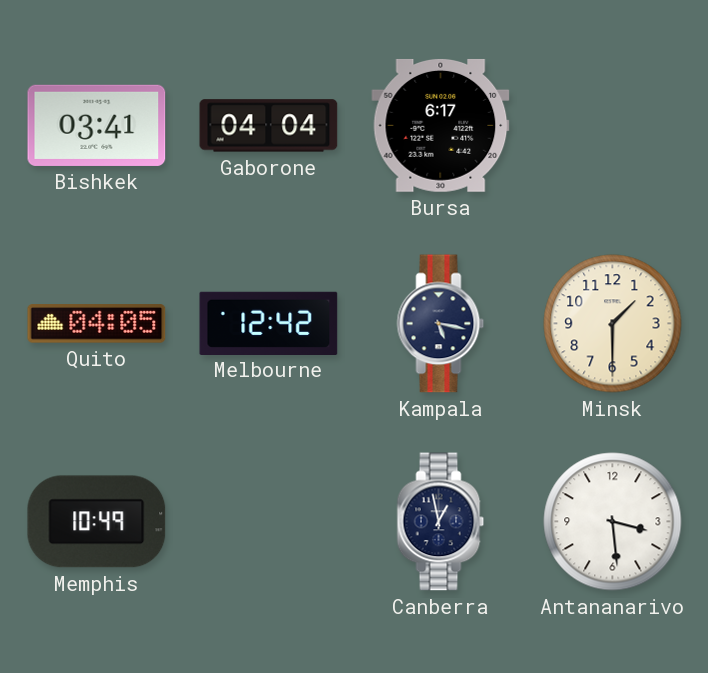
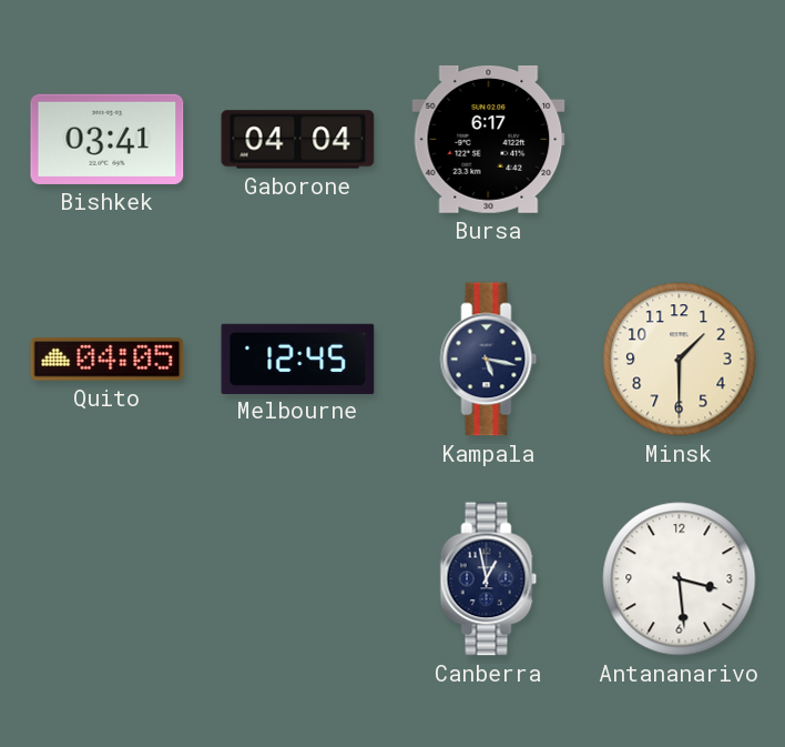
Melbourne: 12:42 -> 12:45 (298, 359)
Memphis: 10:49 -> none (97, 522)
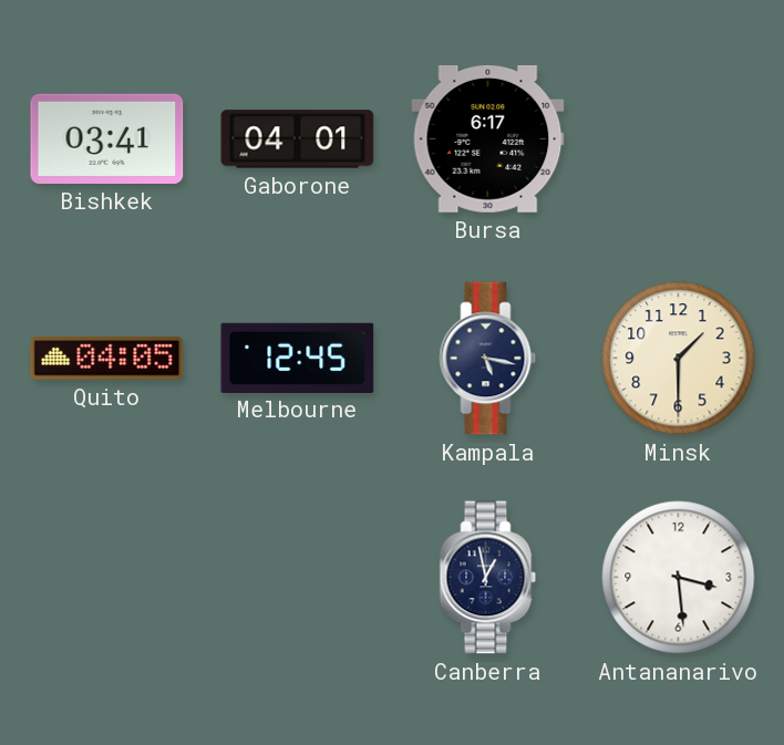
Gaborone: 04:04 -> 04:01 (298, 139)
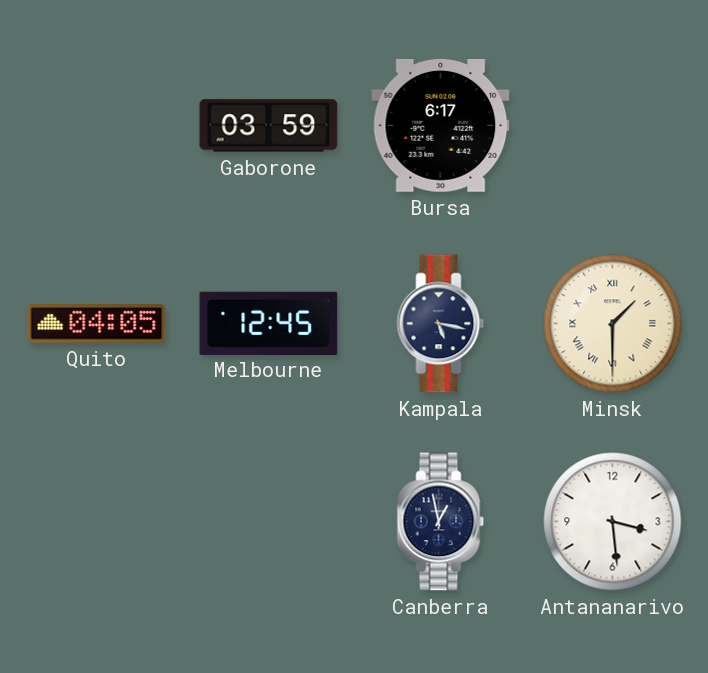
Bishkek: 03:41 -> none (107, 138)
Gaborone: 04:01 -> 03:59 (269, 126)
Minsk numerals: Arabic -> Roman (613, 324)
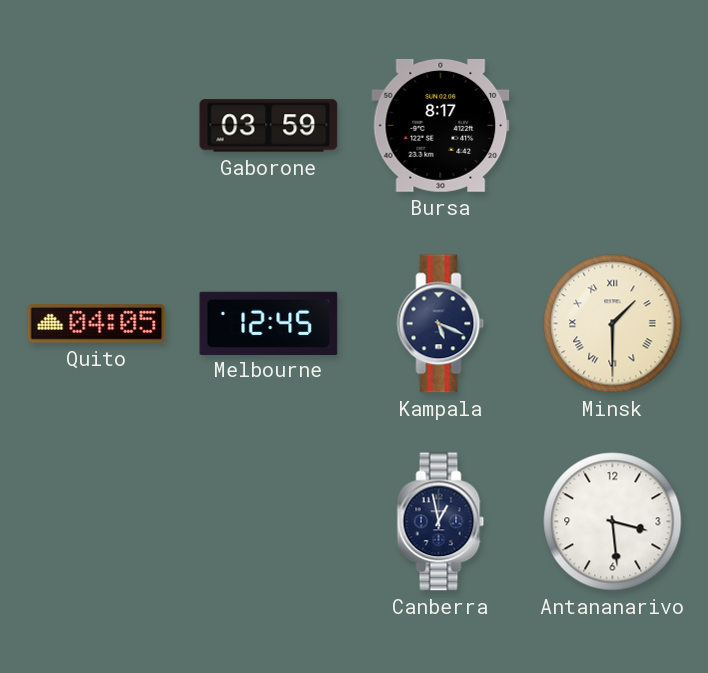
Bursa: 6:17 -> 8:17 (441, 125)
Kampala: 5:17 -> 5:19 (441, 324)
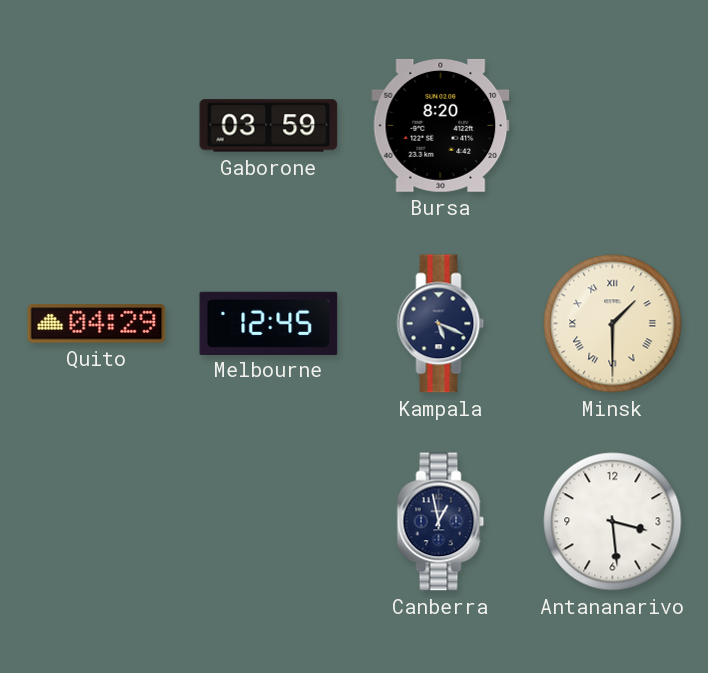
Bursa: 8:17 -> 8:20 (441, 125)
Quito: 04:05 -> 04:29 (97, 324)
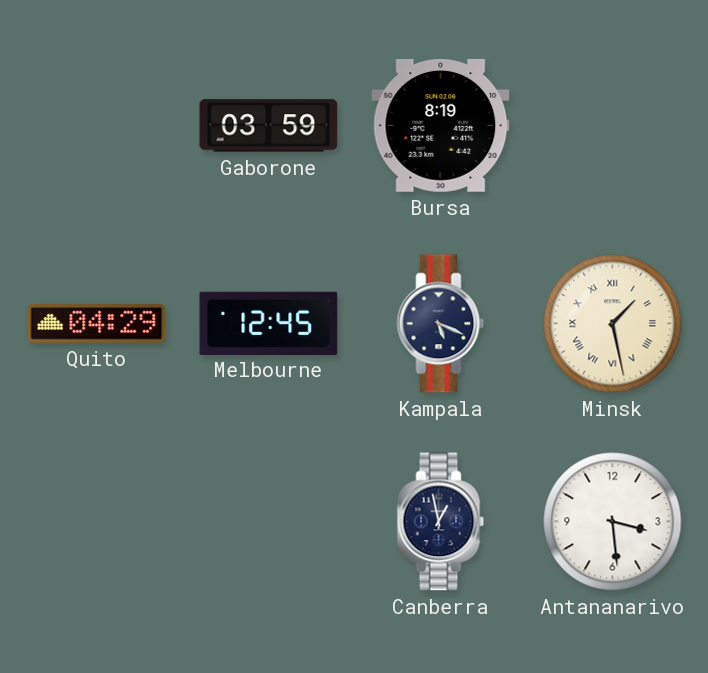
Bursa: 8:20 -> 8:19 (441, 125)
Minsk: 1:30 -> 1:28 (613, 324)
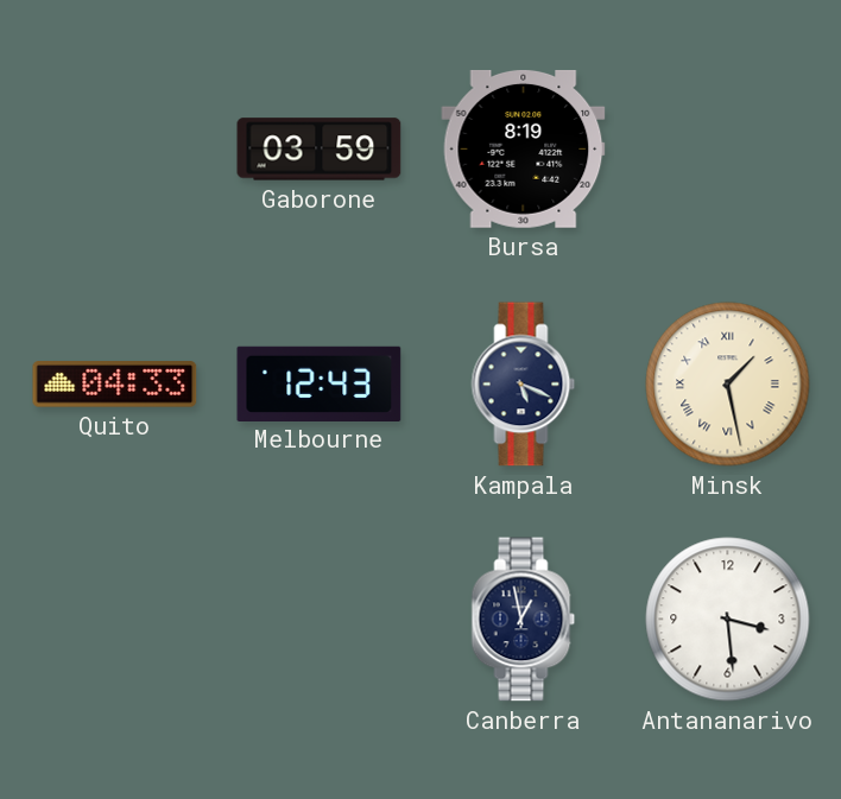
Quito: 04:29 -> 04:33 (115, 385)
Melbourne: 12:45 -> 12:43 (320, 383)
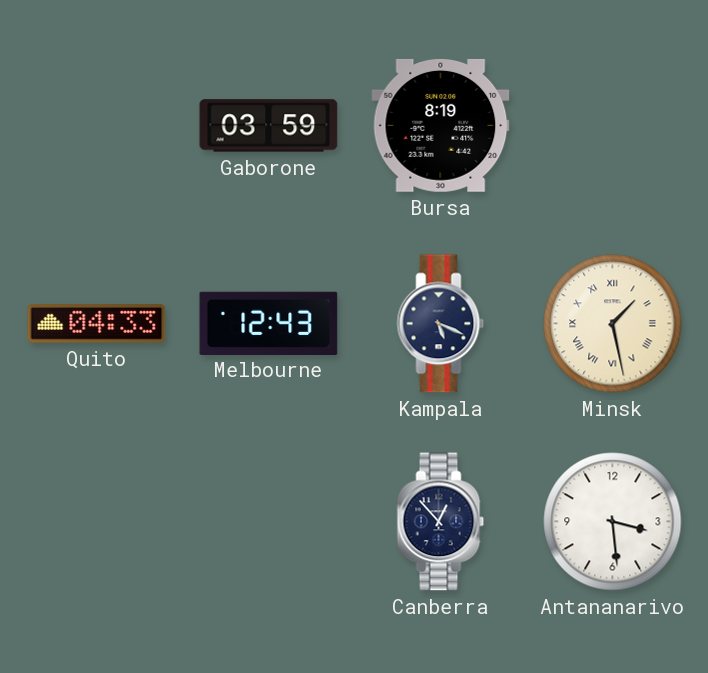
Canberra: 12:58 -> 12:53 (441, 522)
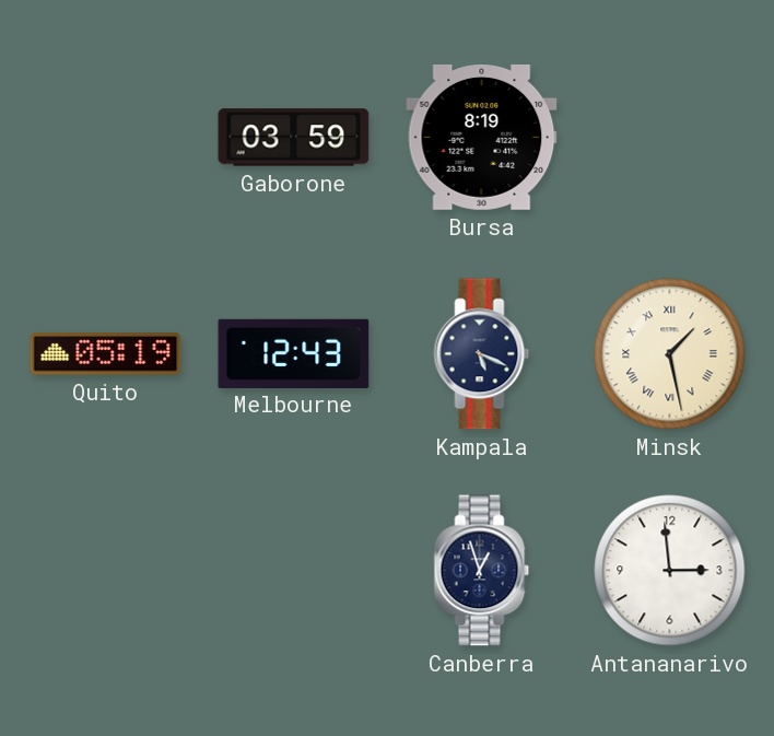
Quito: 04:33 -> 05:19 (106, 354)
Canberra: 12:53 -> 12:57 (482, 571)
Antananarivo: 3:29 -> 2:59 (670, 571)
